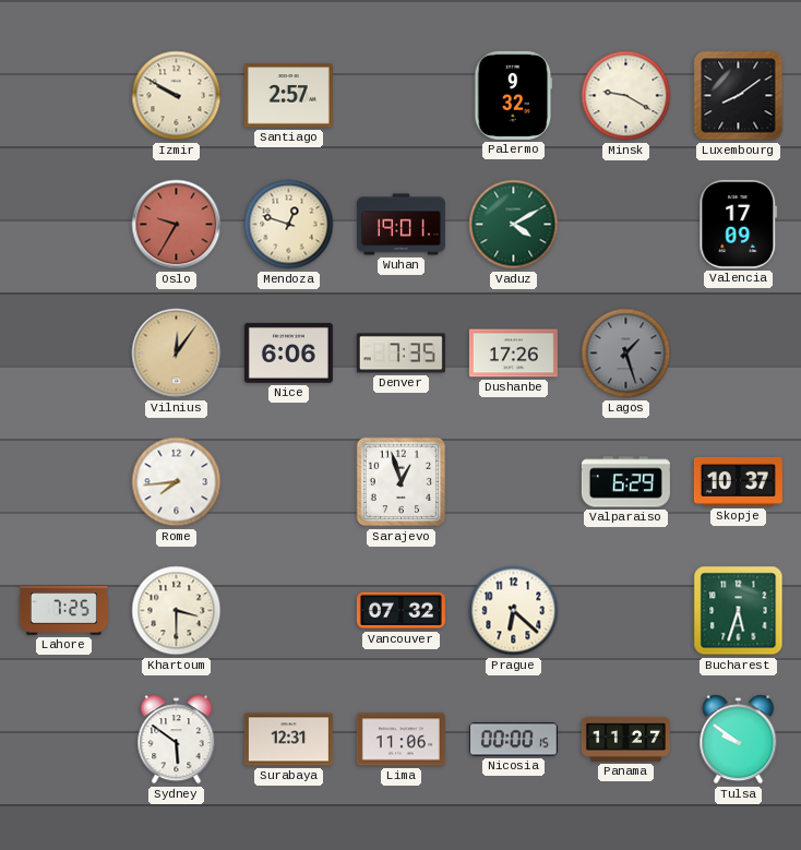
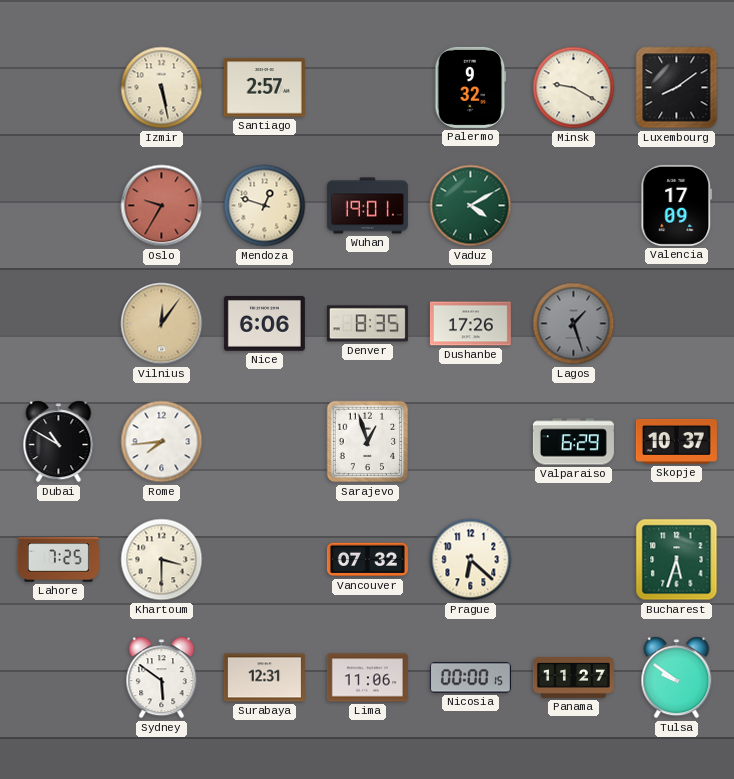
Izmir: 9:50 -> 5:28 (162, 88)
Denver: 7:35 -> 8:35 (367, 324)
Dubai: none -> 10:50 (59, 442)
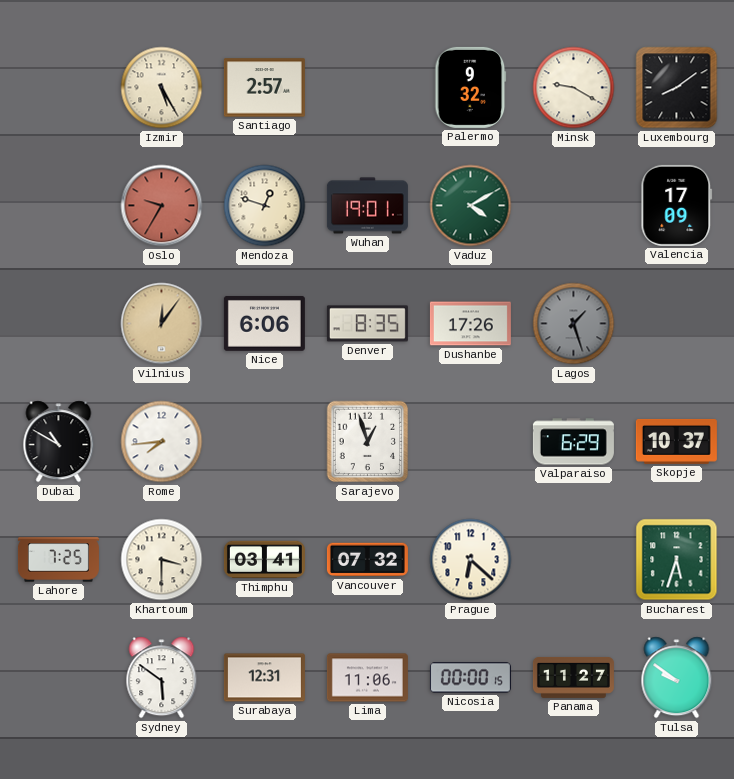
Izmir: 5:28 -> 5:25 (162, 88)
Thimphu: none -> 03:41 (264, 560)
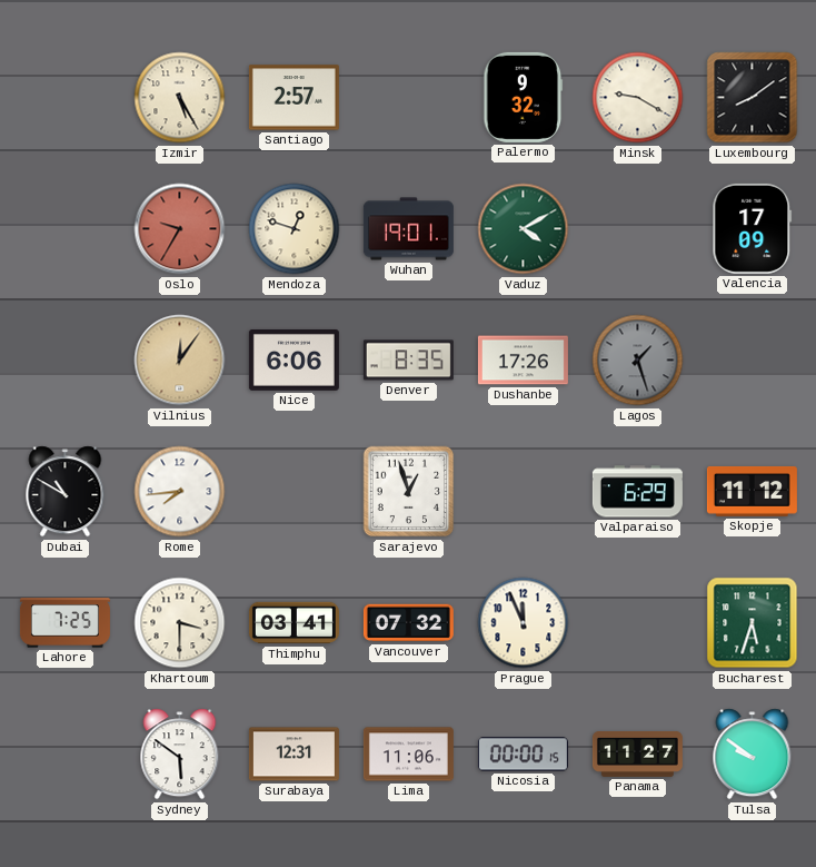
Skopje: 10:37 -> 11:12 (752, 491)
Prague: 6:22 -> 11:56 (524, 623)
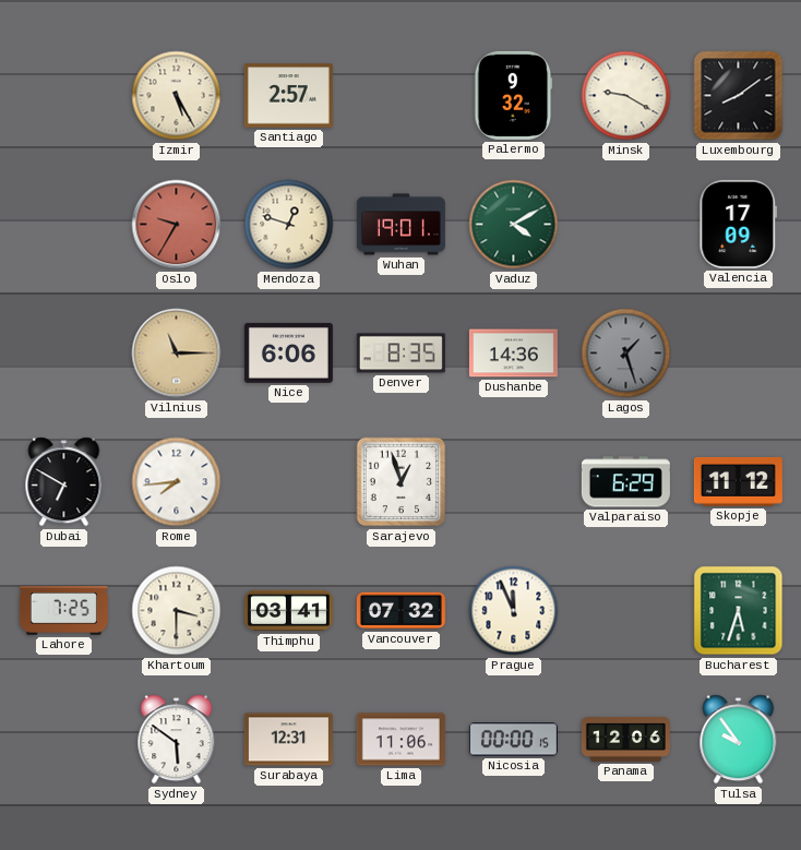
Vilnius: 12:06 -> 11:15 (177, 354)
Dushanbe: 17:26 -> 14:36 (513, 354)
Dubai: 10:50 -> 6:50 (64, 482)
Panama: 11:27 -> 12:06 (625, 739)
Tulsa: 9:51 -> 9:54 (739, 740)
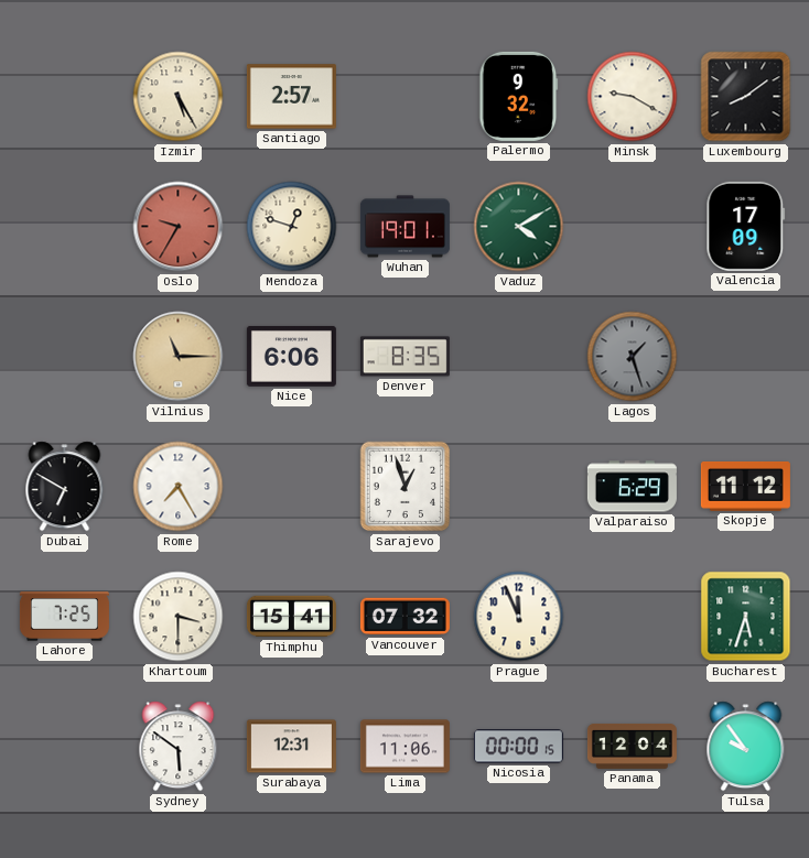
Dushanbe: 14:36 -> none (513, 354)
Rome: 7:44 -> 7:25 (179, 487)
Thimphu: 03:41 -> 15:41 (291, 617)
Panama: 12:06 -> 12:04 (632, 746)
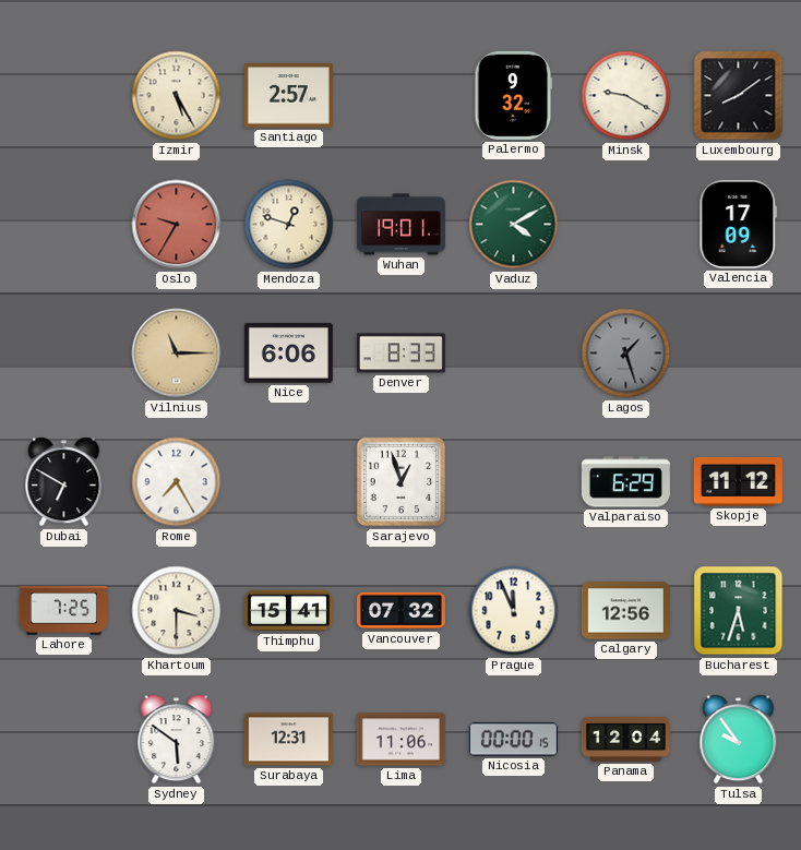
Denver: 8:35 -> 8:33 (400, 354)
Calgary: none -> 12:56 (625, 611)
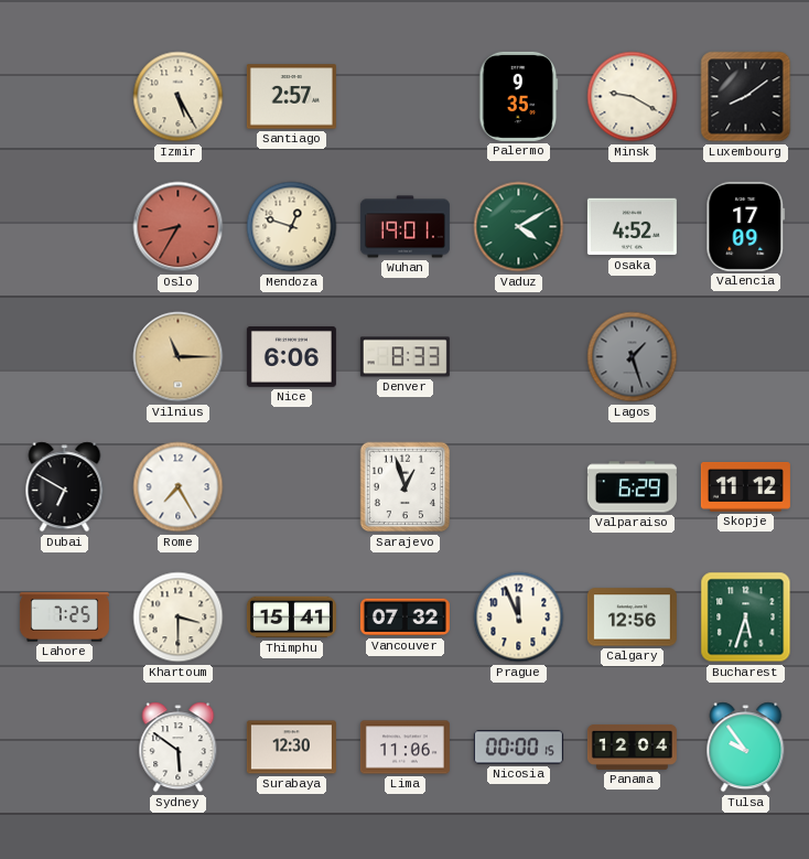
Palermo: 9:32 -> 9:35 (519, 96)
Oslo: 9:35 -> 8:35 (179, 227)
Osaka: none -> 4:52 (632, 227)
Surabaya: 12:31 -> 12:30 (291, 748)
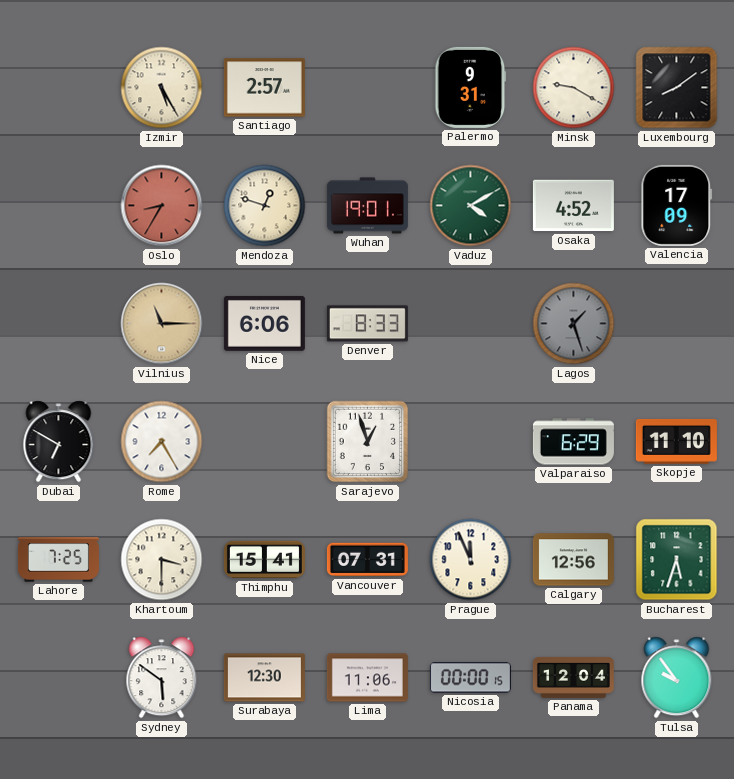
Palermo: 9:35 -> 9:31 (471, 87)
Skopje: 11:12 -> 11:10 (676, 441)
Vancouver: 07:32 -> 07:31 (367, 560)
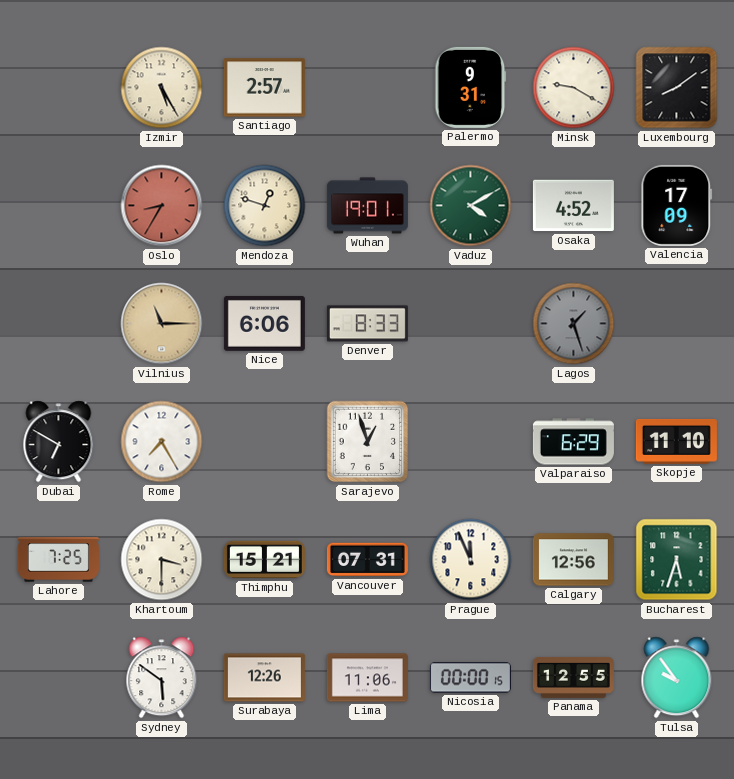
Thimphu: 15:41 -> 15:21 (264, 560)
Surabaya: 12:30 -> 12:26 (264, 678)
Panama: 12:04 -> 12:55 (573, 677)
